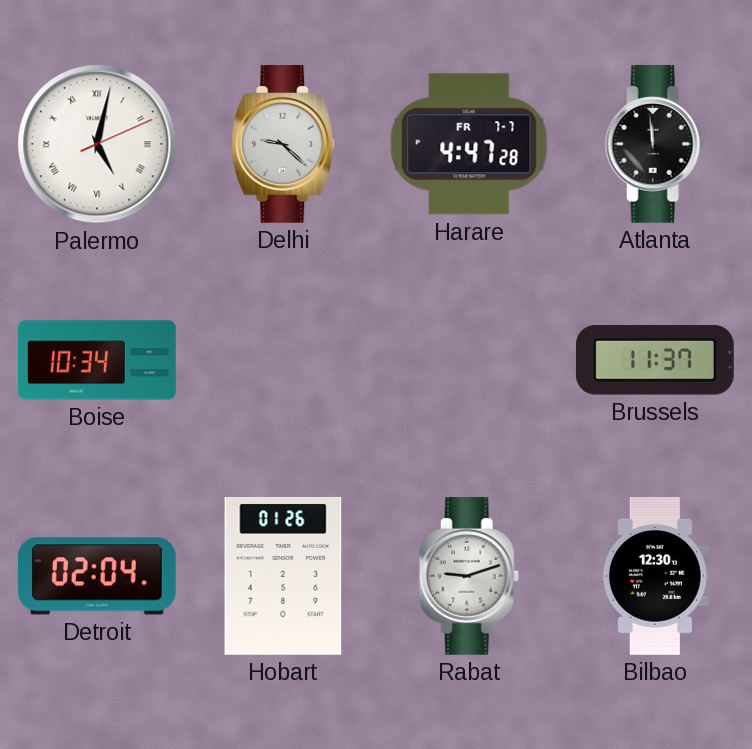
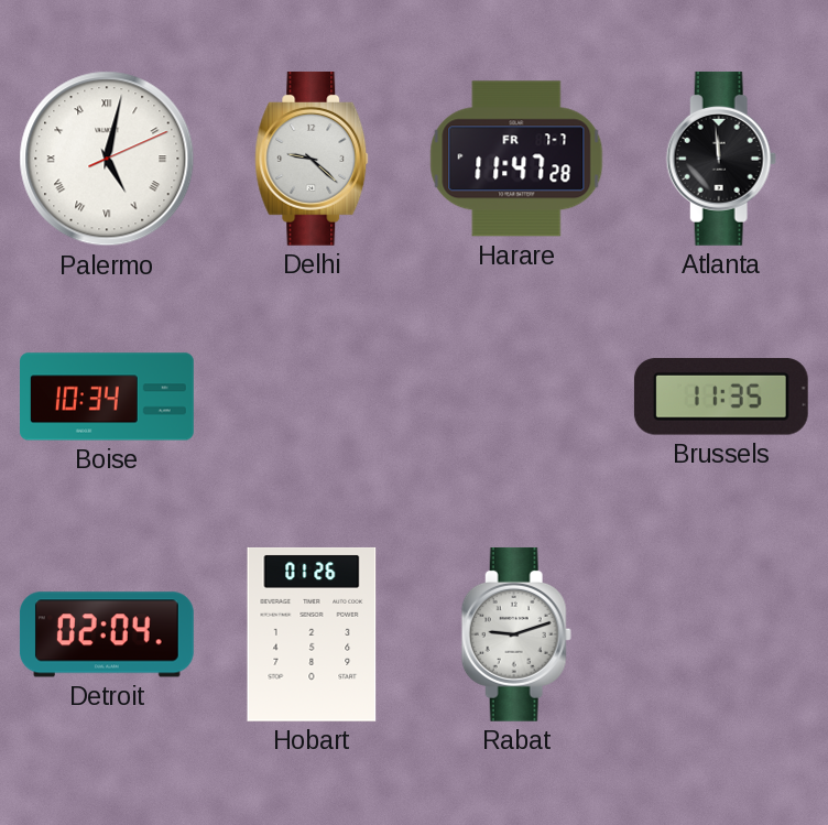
Harare: 4:47 -> 11:47 (516, 159)
Brussels: 11:37 -> 11:35 (721, 397)
Bilbao: 12:30 -> none (655, 576)
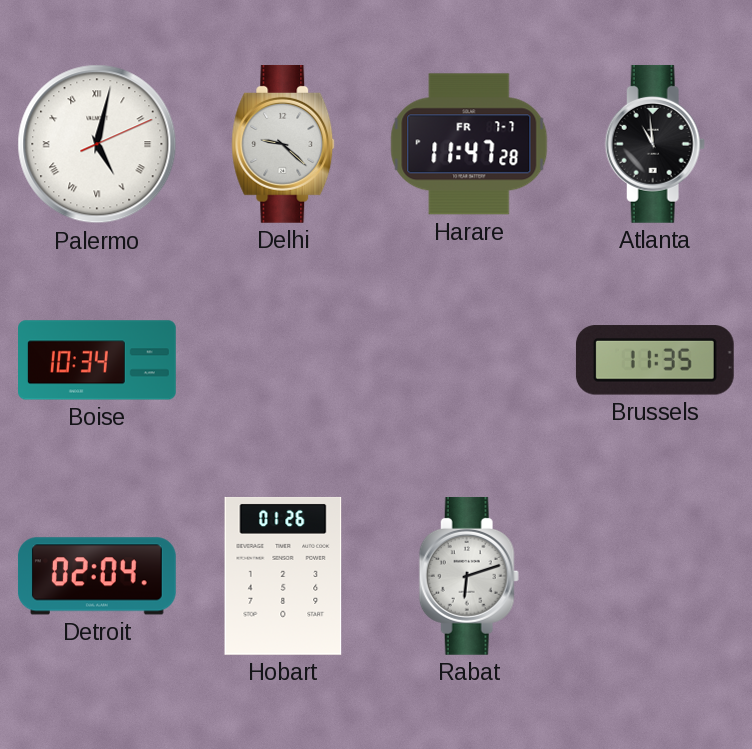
Atlanta: 11:59 -> 10:59 (655, 144)
Rabat: 9:12 -> 6:12 (469, 576)
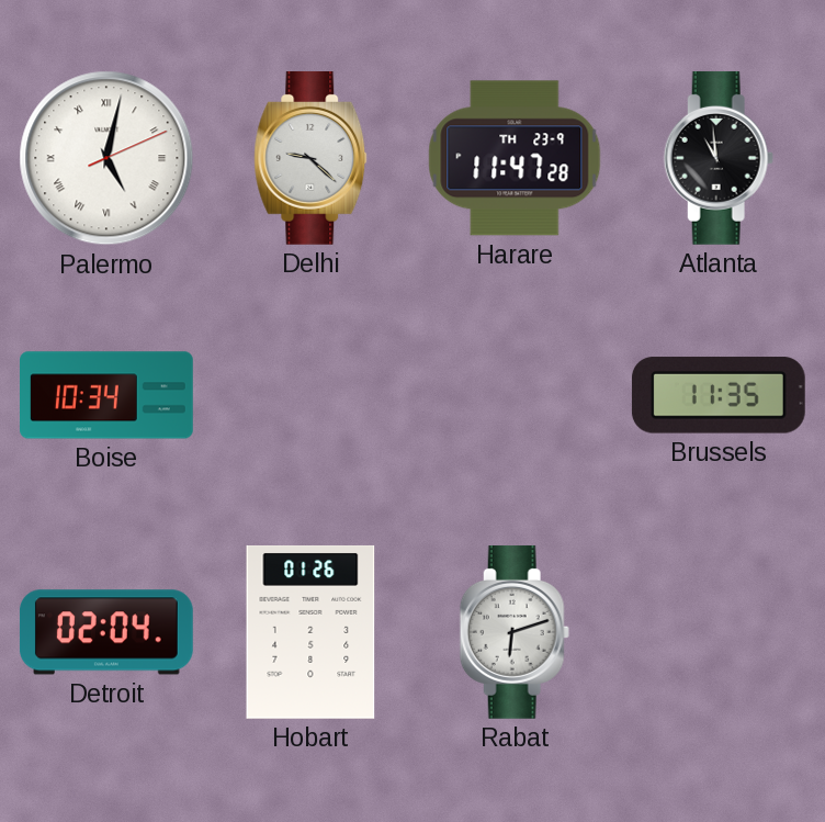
Harare date: FR 7-7 -> TH 23-9 (515, 158)
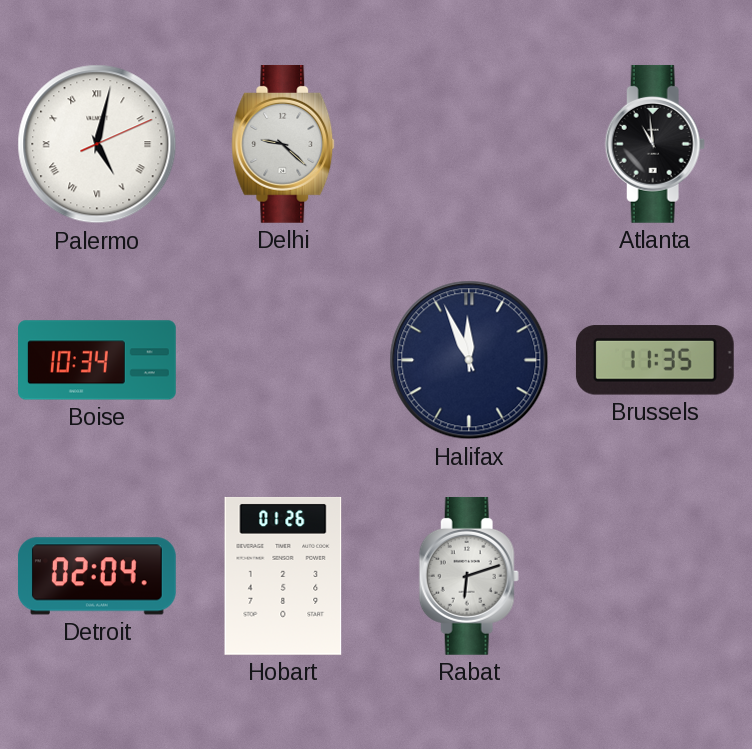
Harare: 11:47 -> none (515, 158)
Halifax: none -> 11:56 (469, 360)
